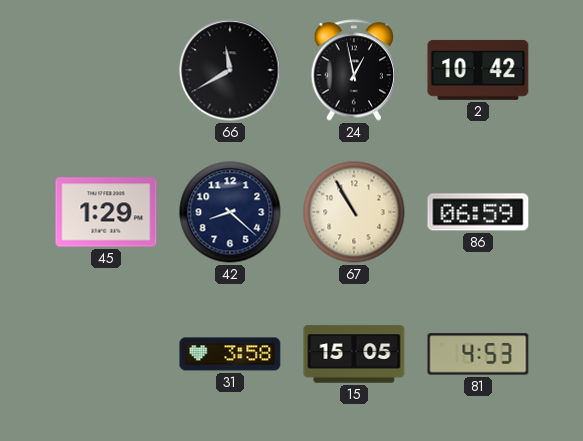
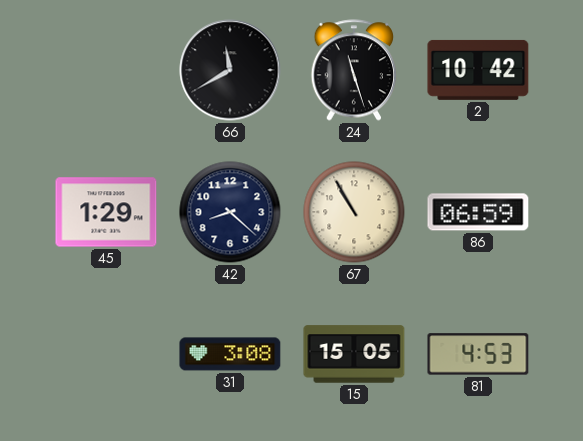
24: 12:58 -> 11:27 (354, 70)
31: 3:58 -> 3:08 (230, 354)
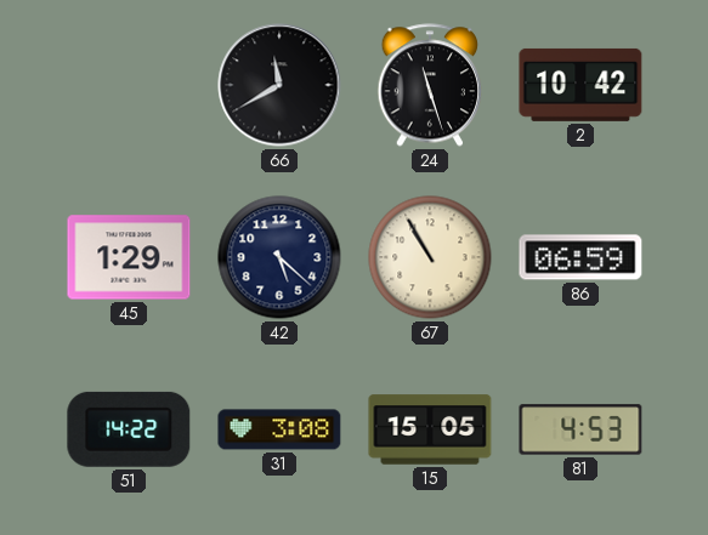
42: 8:22 -> 5:22 (279, 257)
51: none -> 14:22 (129, 429)
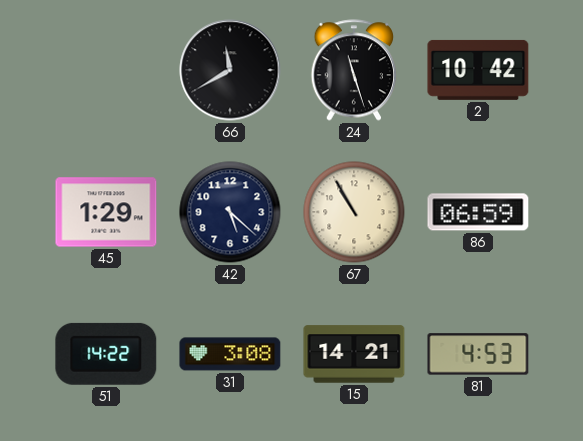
15: 15:05 -> 14:21 (354, 354)
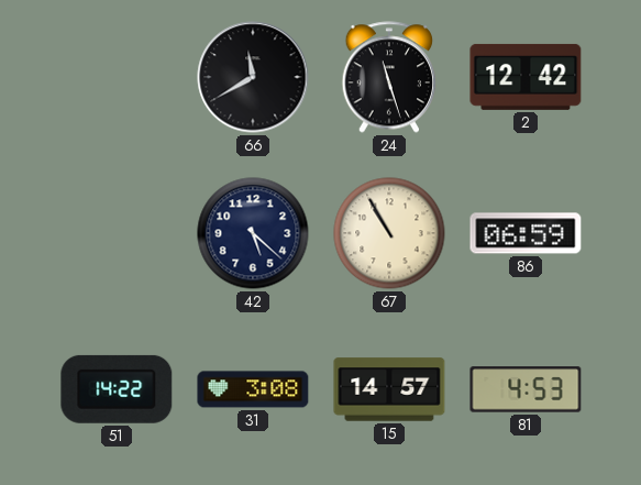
2: 10:42 -> 12:42 (526, 77)
45: 1:29 -> none (106, 212)
15: 14:21 -> 14:57 (389, 389)
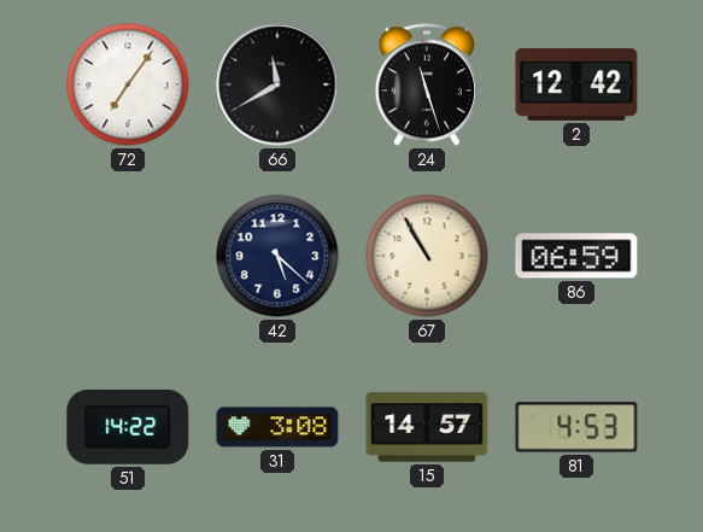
72: none -> 7:06 (128, 84)
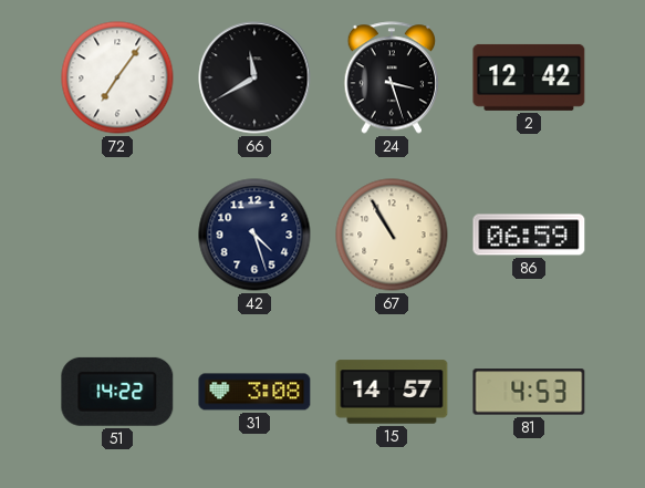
24: 11:27 -> 3:27 (392, 77)
42: 5:22 -> 4:27 (254, 235)
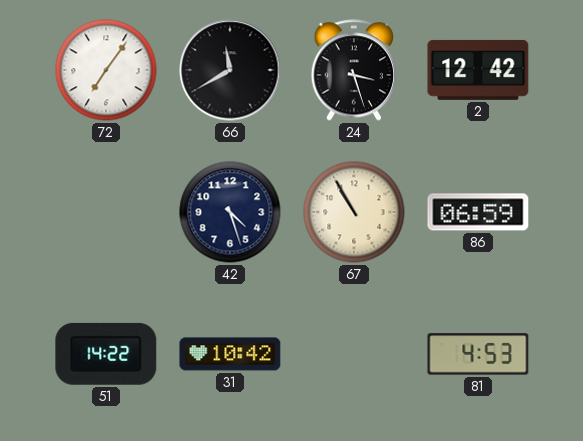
31: 3:08 -> 10:42 (230, 354)
15: 14:57 -> none (392, 392)
